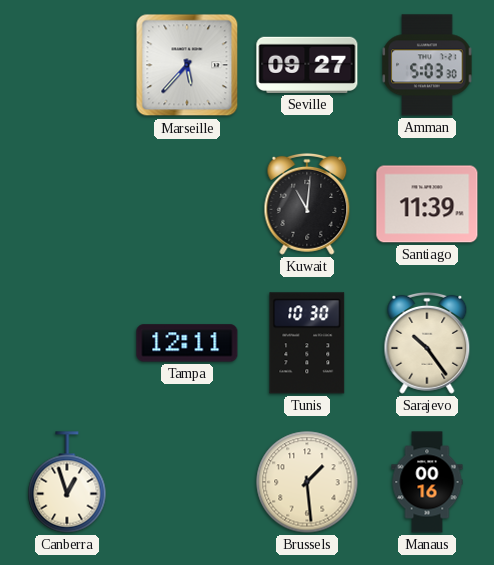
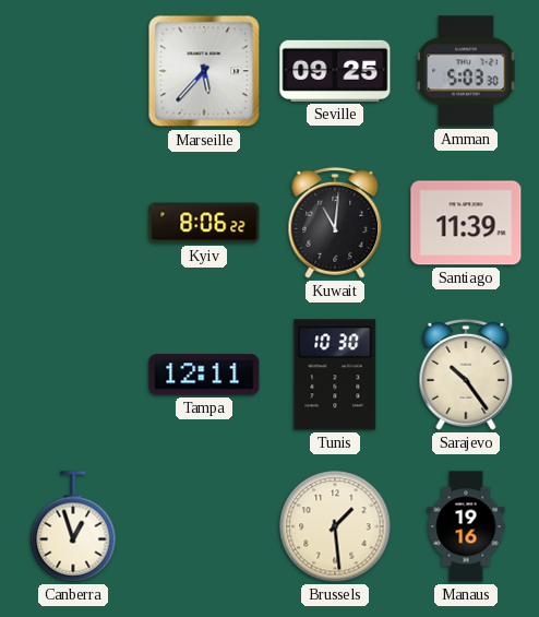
Seville: 09:27 -> 09:25 (335, 71)
Kyiv: none -> 8:06 (204, 223)
Manaus: 00:16 -> 19:16 (466, 526)
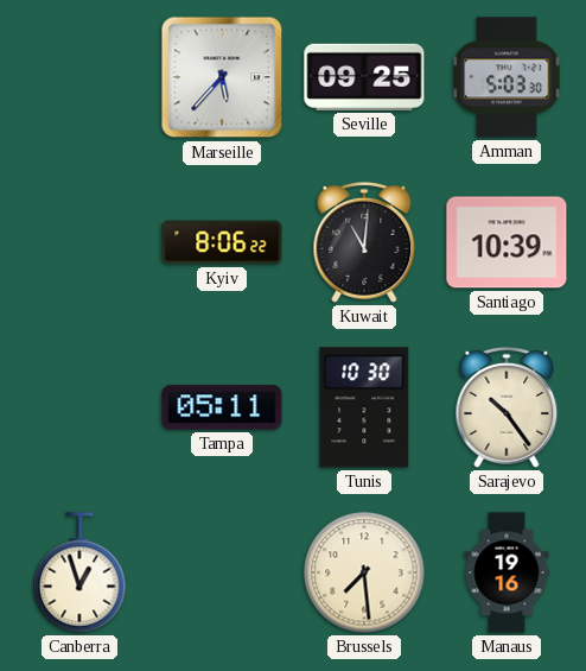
Santiago: 11:39 -> 10:39 (507, 242)
Tampa: 12:11 -> 05:11 (222, 407)
Brussels: 1:29 -> 7:29 (364, 572)
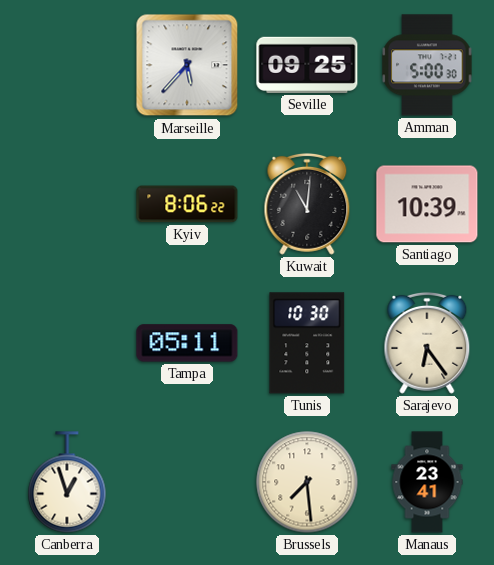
Amman: 5:03 -> 5:00 (427, 65)
Sarajevo: 10:24 -> 6:24 (427, 343)
Manaus: 19:16 -> 23:41 (427, 482)
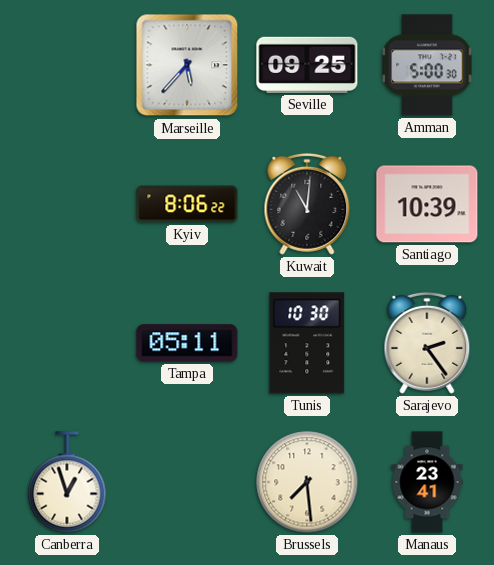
Sarajevo: 6:24 -> 2:24 (427, 343)
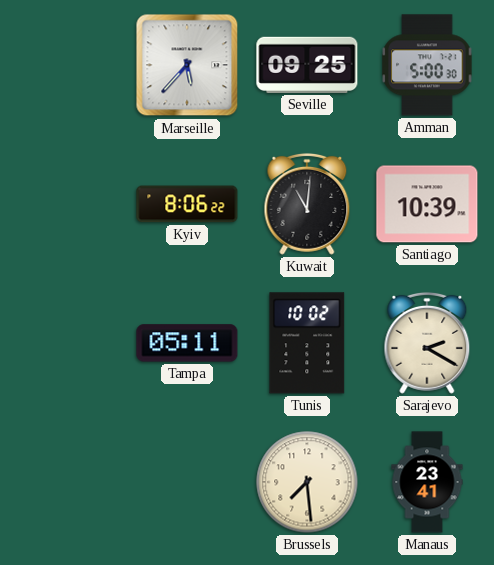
Tunis: 10:30 -> 10:02 (307, 343)
Sarajevo: 2:24 -> 2:20 (427, 343)
Canberra: 12:57 -> none (67, 482)
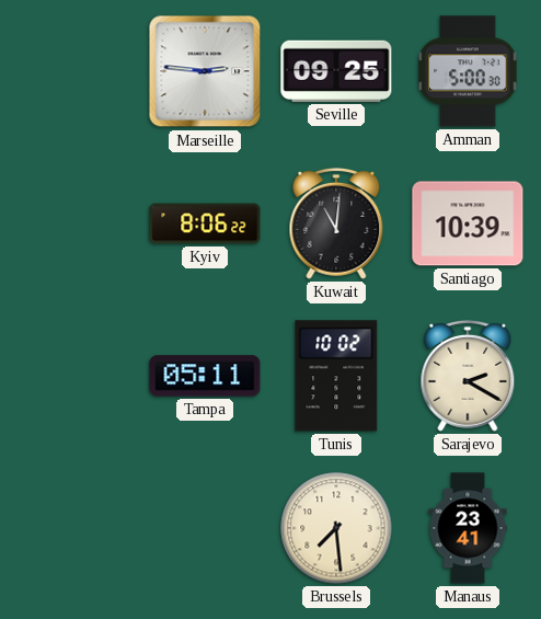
Marseille: 5:37 -> 2:46 (205, 71)
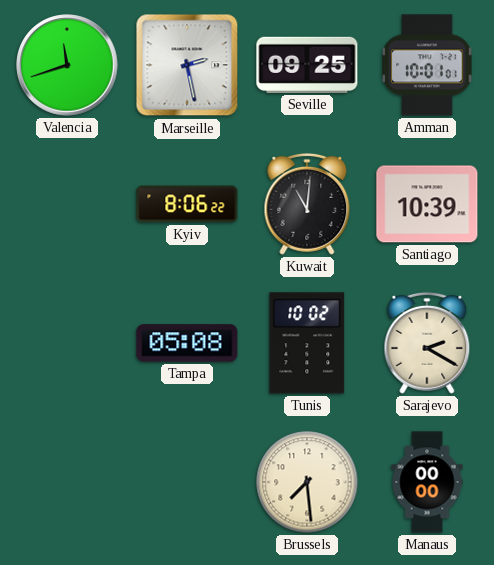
Valencia: none -> 11:42 (67, 65)
Marseille: 2:46 -> 2:28 (187, 65)
Amman: 5:00 -> 10:01 (427, 65)
Tampa: 05:11 -> 05:08 (187, 343)
Manaus: 23:41 -> 00:00 (427, 482)
